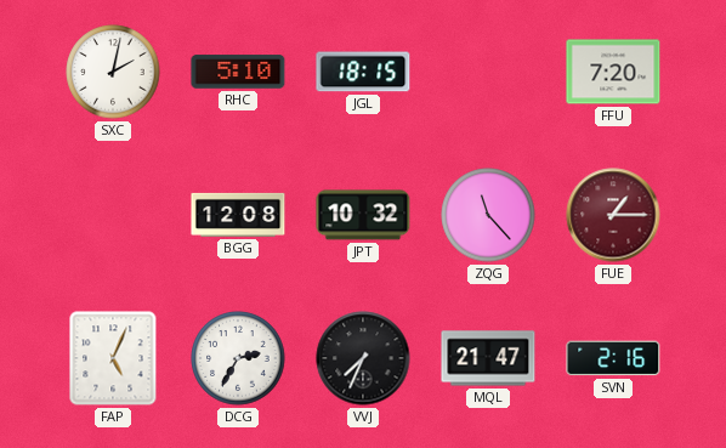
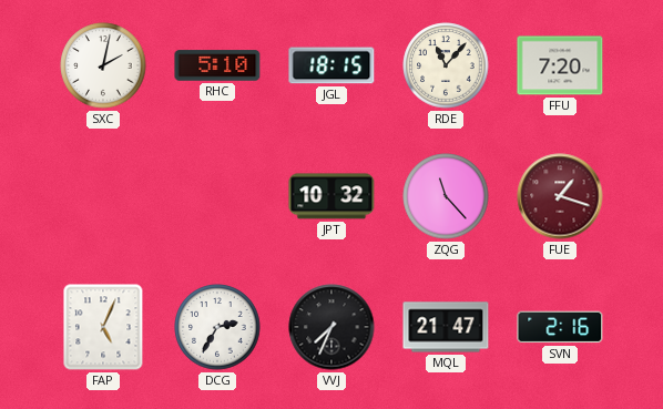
RDE: none -> 11:07 (446, 65)
BGG: 12:08 -> none (238, 215)
FUE: 1:15 -> 1:18 (560, 196)
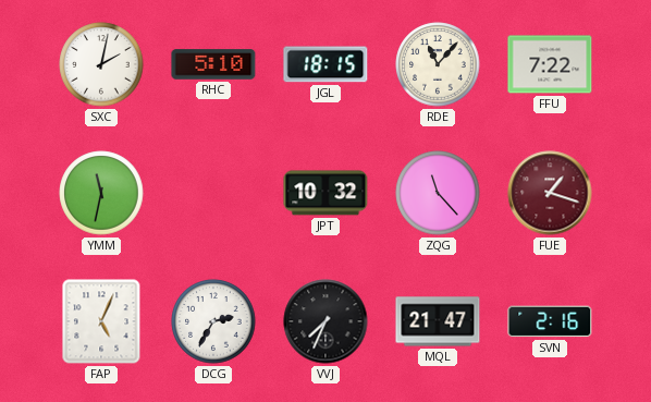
FFU: 7:20 -> 7:22 (550, 64)
YMM: none -> 11:32 (101, 193)
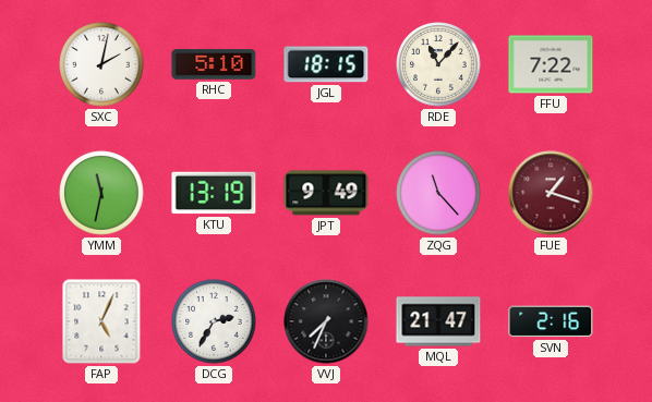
KTU: none -> 13:19 (214, 193)
JPT: 10:32 -> 9:49 (326, 193)
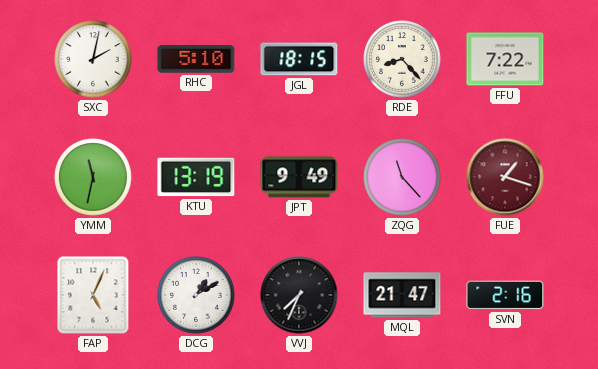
RDE: 11:07 -> 8:23 (402, 59)
DCG: 2:35 -> 1:10 (196, 295)
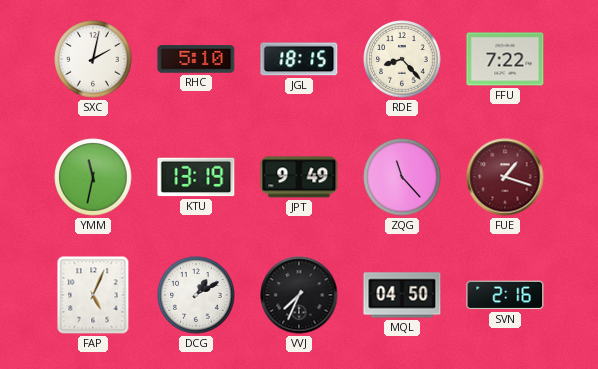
MQL: 21:47 -> 04:50 (402, 295)
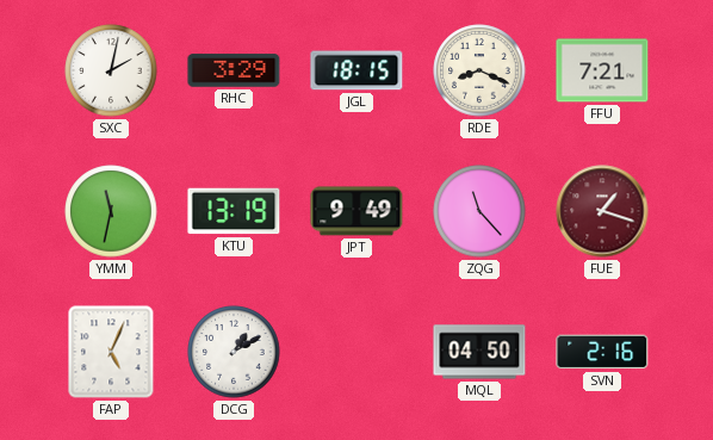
RHC: 5:10 -> 3:29 (234, 70)
RDE: 8:23 -> 8:19 (479, 70)
FFU: 7:22 -> 7:21 (602, 70)
VVJ: 7:34 -> none (299, 295)
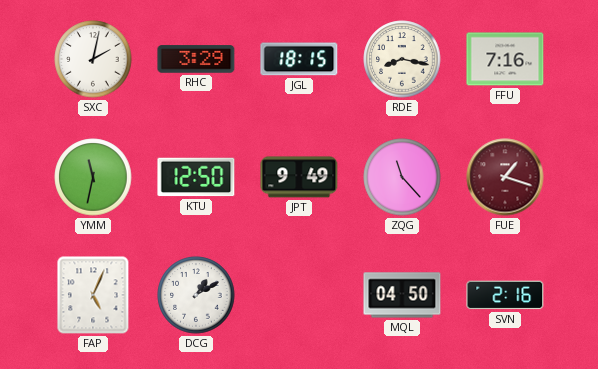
RDE: 8:19 -> 8:17 (402, 59)
FFU: 7:21 -> 7:16 (505, 59)
KTU: 13:19 -> 12:50 (196, 177)
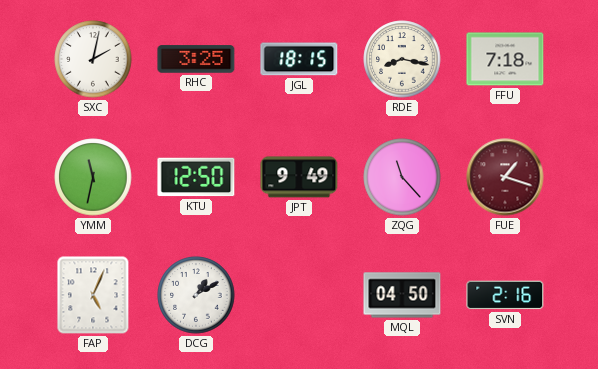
RHC: 3:29 -> 3:25 (196, 59)
FFU: 7:16 -> 7:18 (505, 59)
